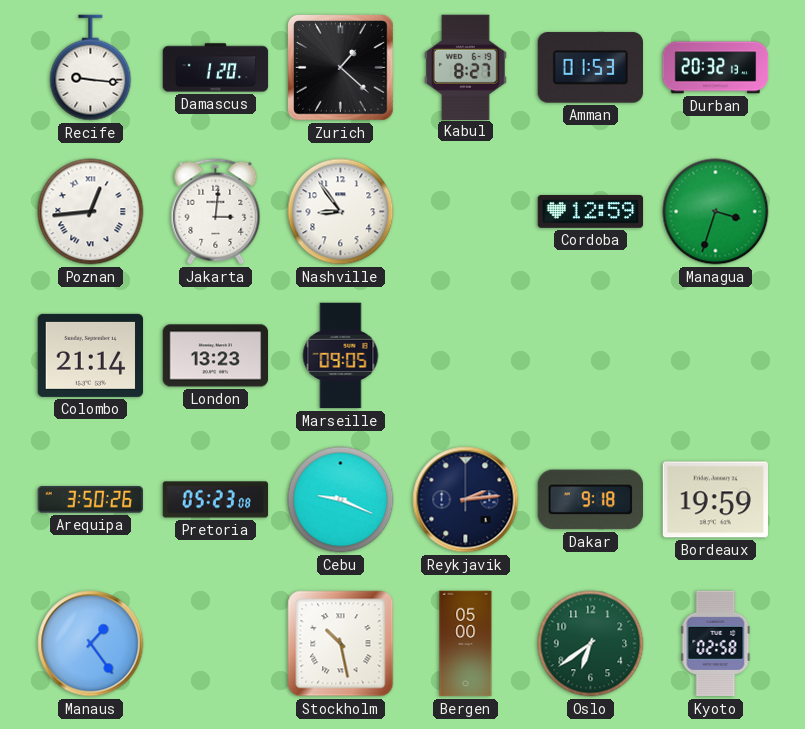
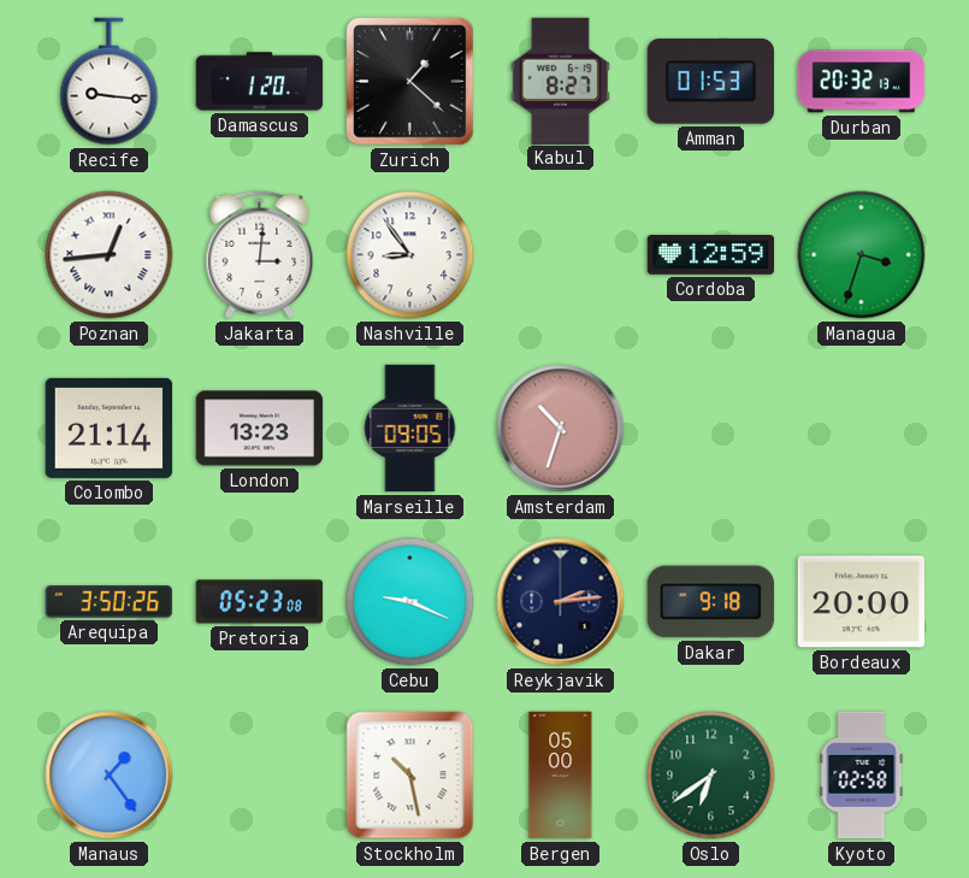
Amsterdam: none -> 10:33 (561, 429)
Bordeaux: 19:59 -> 20:00 (861, 602)
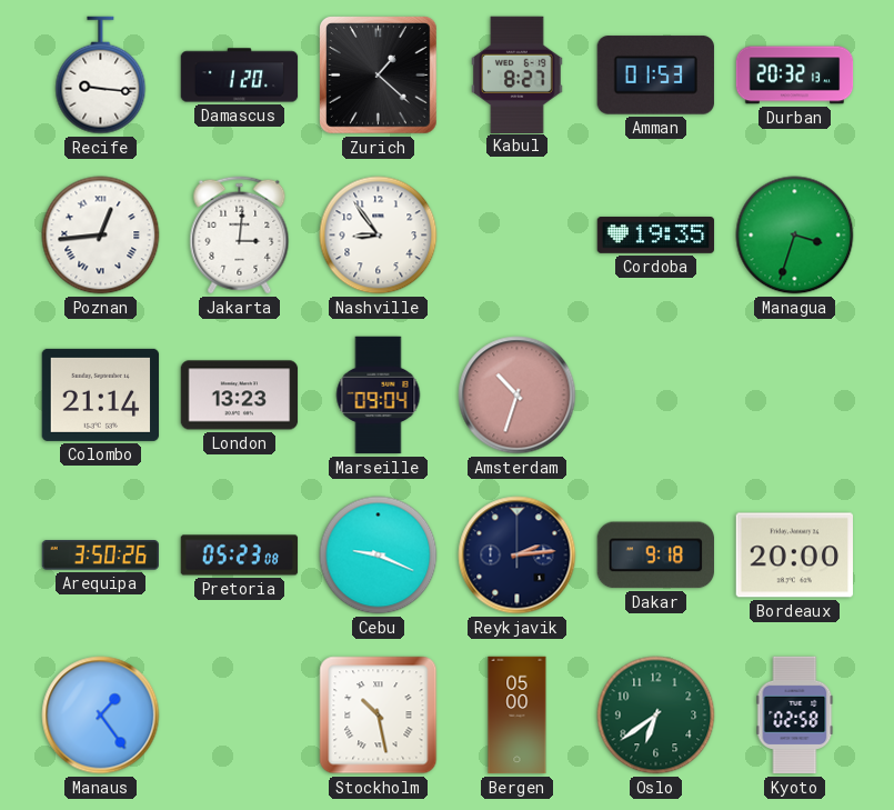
Cordoba: 12:59 -> 19:35 (656, 236)
Marseille: 09:05 -> 09:04 (379, 396)
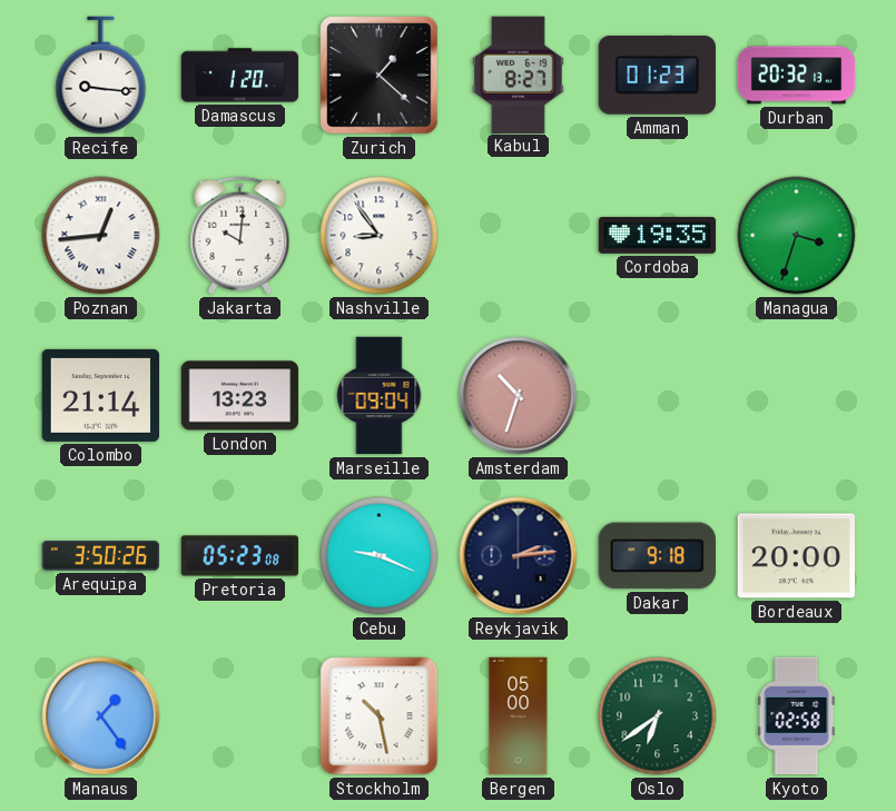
Amman: 01:53 -> 01:23 (657, 76)
Jakarta: 3:01 -> 10:01 (240, 236)
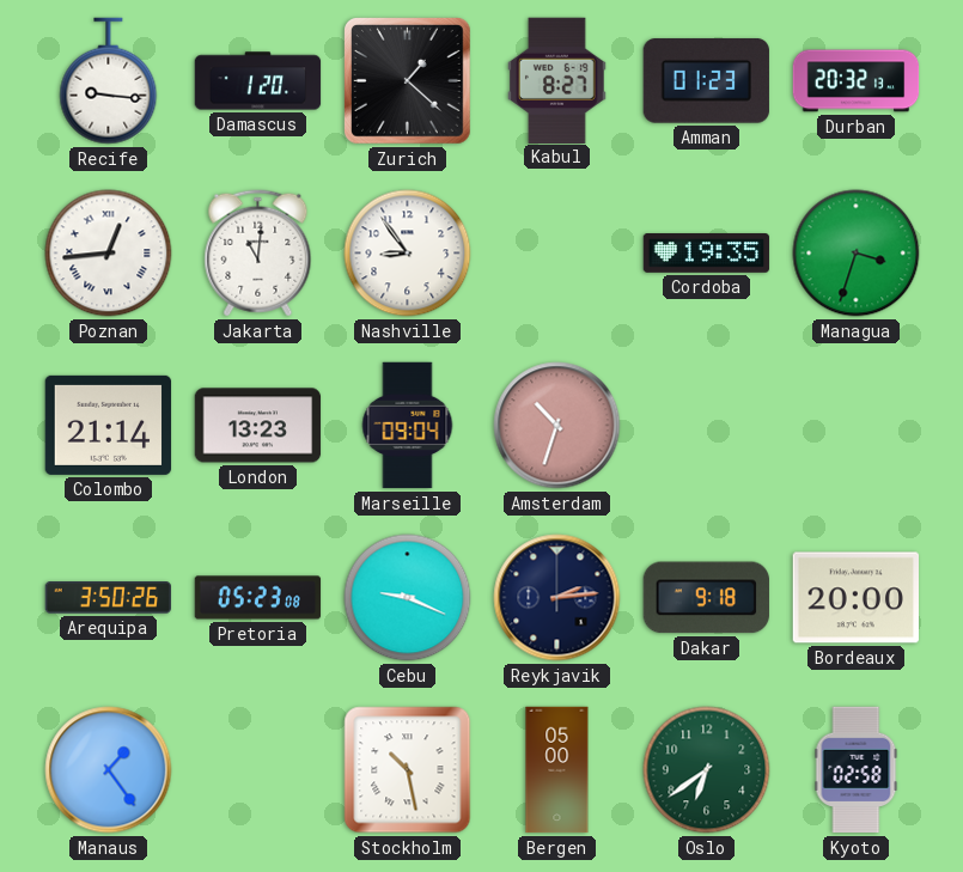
Jakarta: 10:01 -> 11:01 (258, 254)
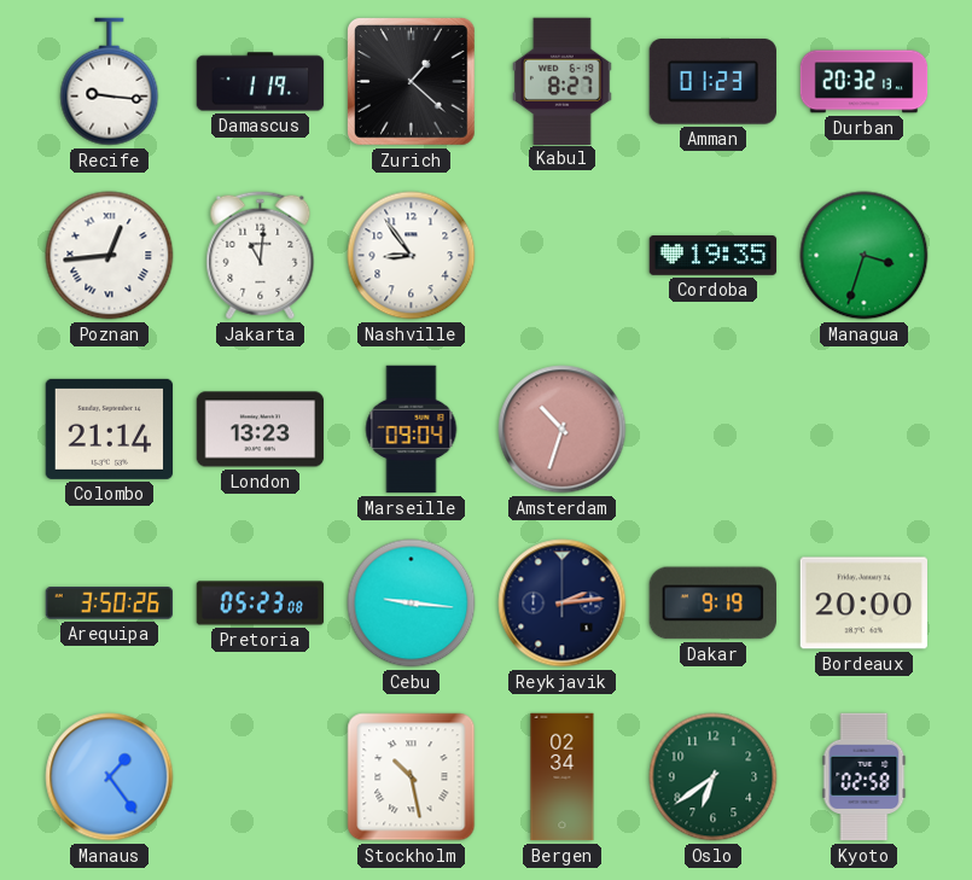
Damascus: 1:20 -> 1:19 (261, 82)
Cebu: 9:19 -> 9:16 (412, 604)
Dakar: 9:18 -> 9:19 (712, 604)
Bergen: 05:00 -> 02:34 (563, 777)
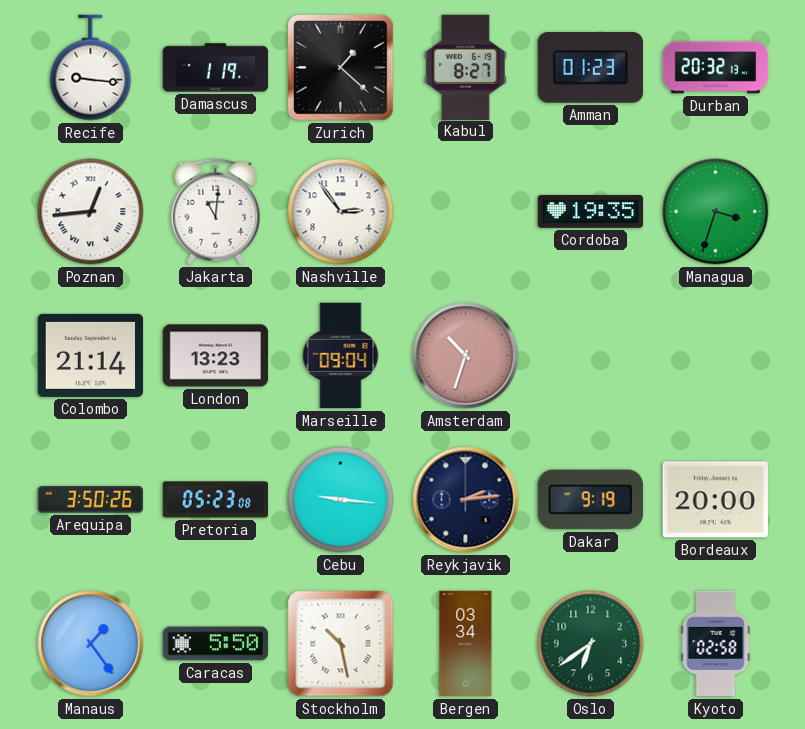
Nashville: 8:54 -> 2:54 (341, 212)
Caracas: none -> 5:50 (216, 644)
Bergen: 02:34 -> 03:34 (466, 644)
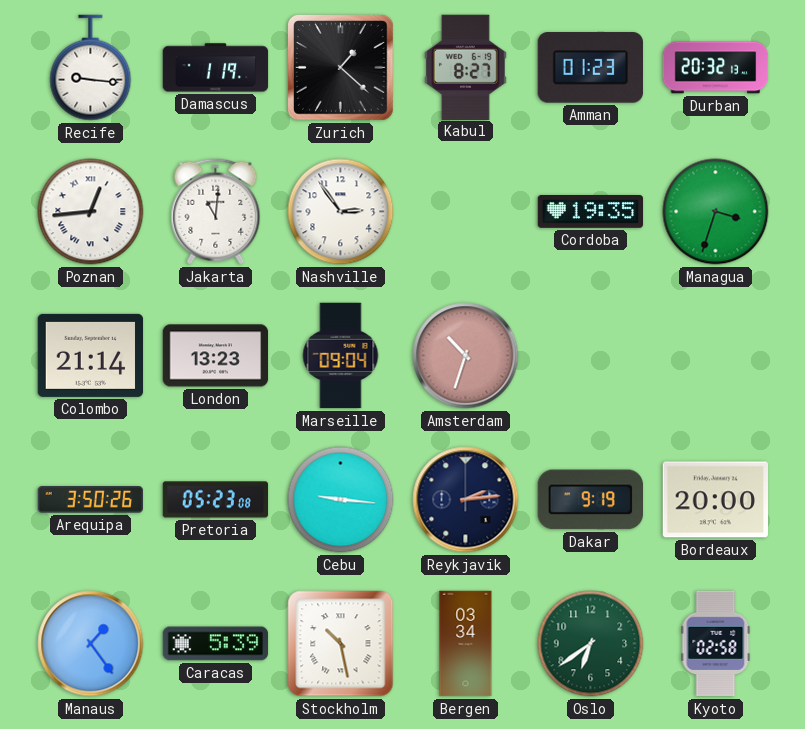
Caracas: 5:50 -> 5:39 (216, 644)
